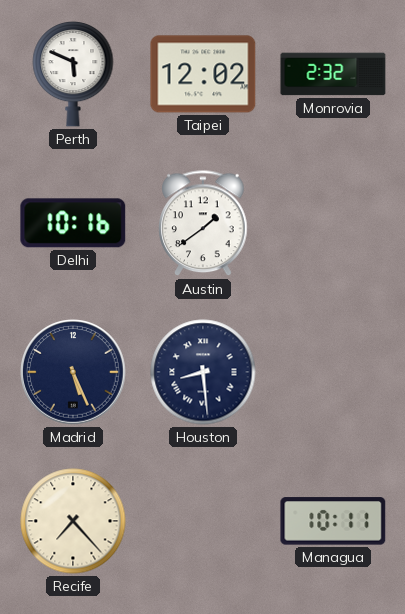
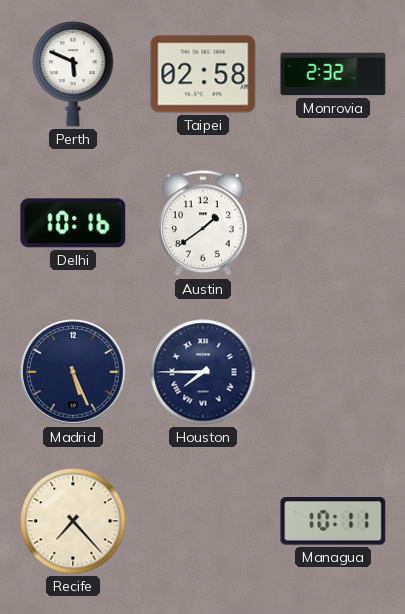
Taipei: 12:02 -> 02:58 (203, 74)
Houston: 8:29 -> 7:45 (203, 372)
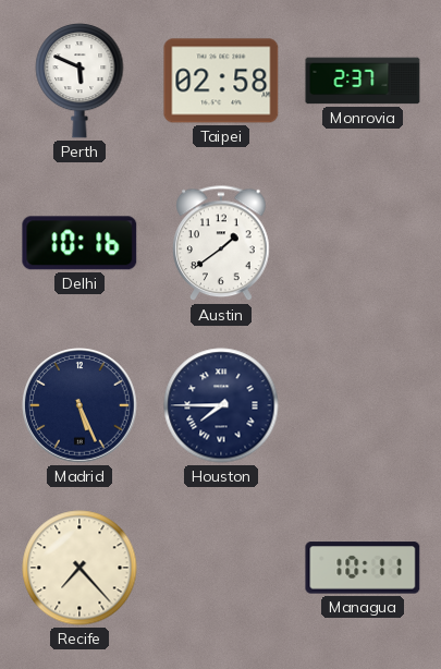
Monrovia: 2:32 -> 2:37 (363, 81)
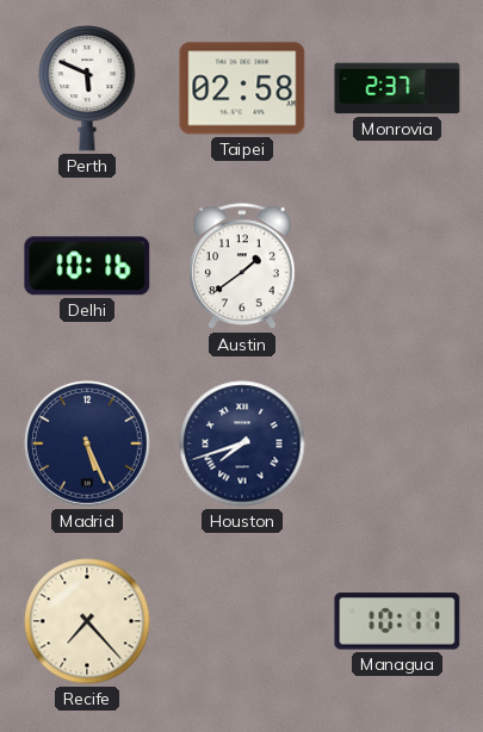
Houston: 7:45 -> 7:42 (242, 443)
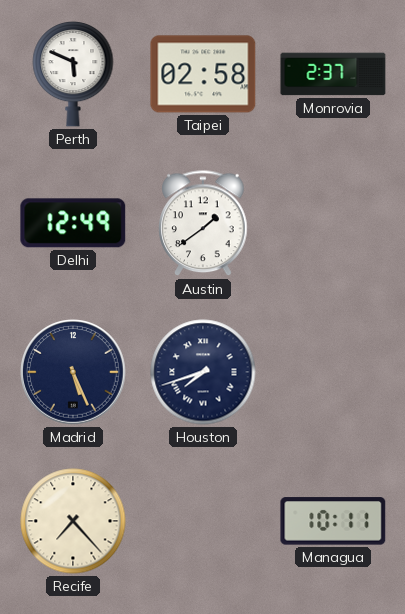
Delhi: 10:16 -> 12:49 (73, 223)
